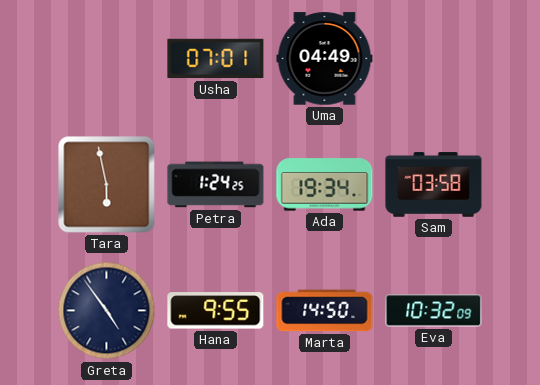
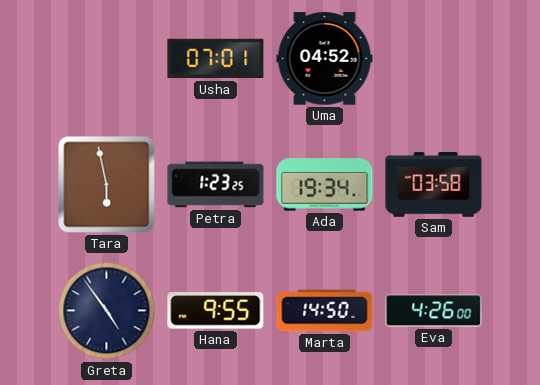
Uma: 04:49 -> 04:52 (325, 59)
Petra: 1:24 -> 1:23 (216, 185)
Eva: 10:32 -> 4:26 (434, 311)
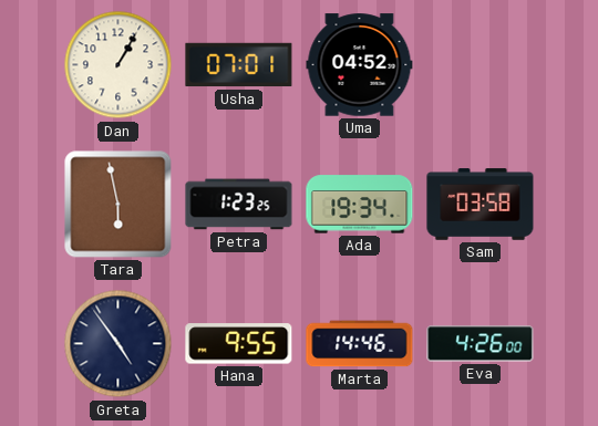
Dan: none -> 1:05 (118, 65)
Marta: 14:50 -> 14:46 (360, 344)
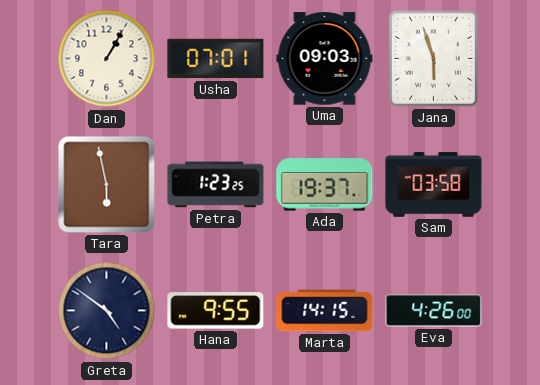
Uma: 04:52 -> 09:03 (325, 59)
Jana: none -> 5:57 (433, 58)
Ada: 19:34 -> 19:37 (325, 185)
Greta: 4:54 -> 4:51 (107, 311)
Marta: 14:46 -> 14:15 (325, 311)
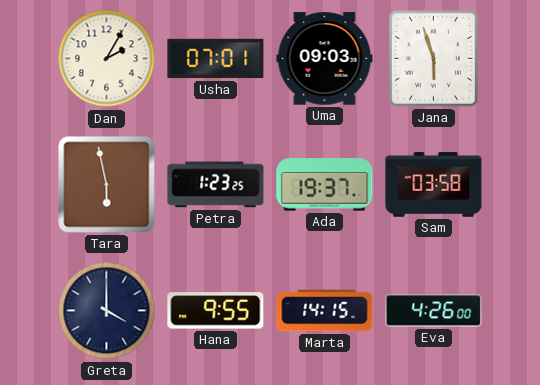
Dan: 1:05 -> 2:05 (107, 59)
Greta: 4:51 -> 4:00 (107, 311)
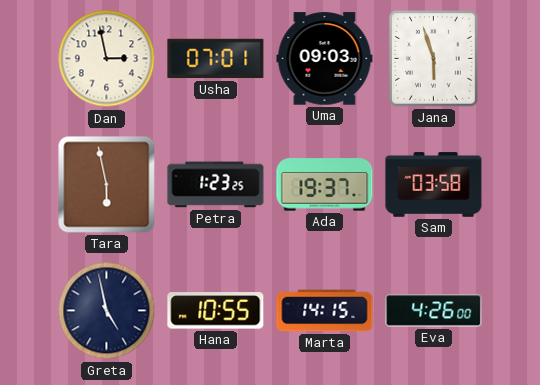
Dan: 2:05 -> 2:58 (107, 59)
Greta: 4:00 -> 4:58 (107, 311)
Hana: 9:55 -> 10:55 (216, 311)
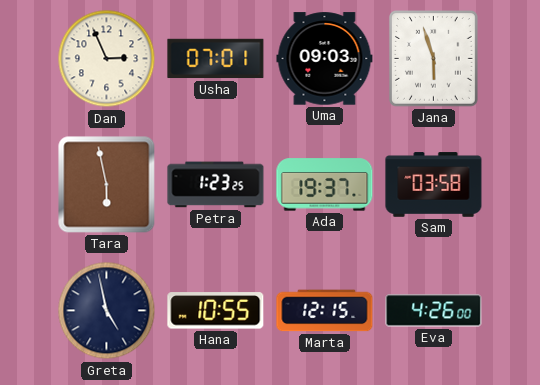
Dan: 2:58 -> 2:56 (107, 59)
Marta: 14:15 -> 12:15 (325, 311)
